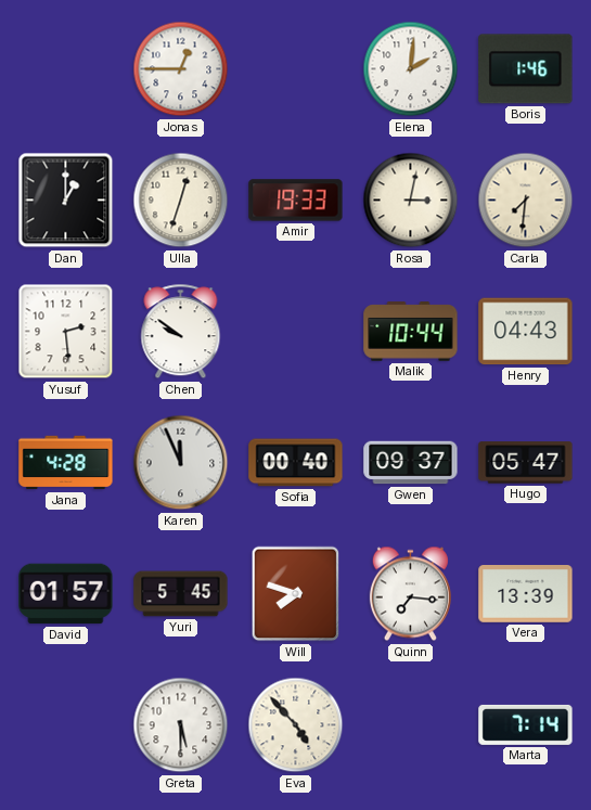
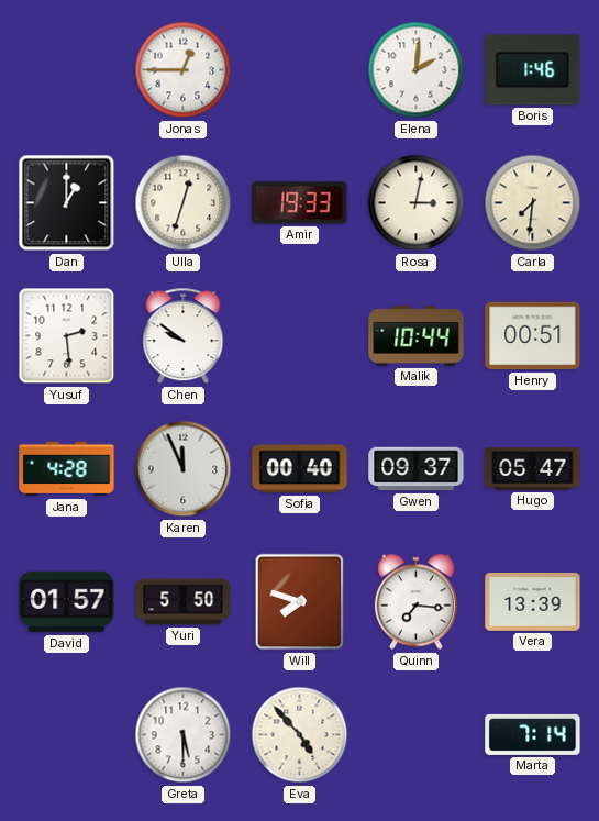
Henry: 04:43 -> 00:51 (533, 336)
Yuri: 5:45 -> 5:50 (184, 602)
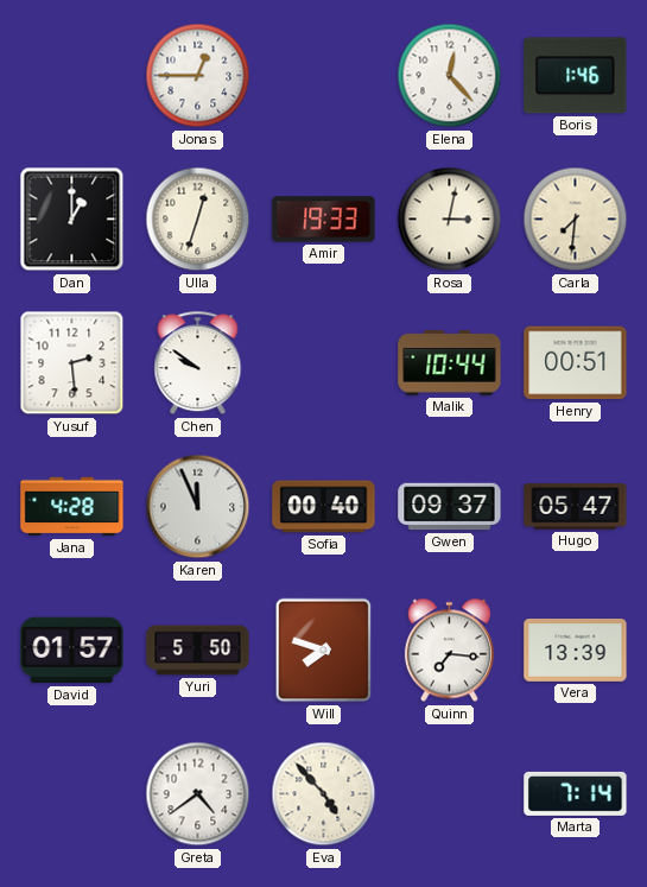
Elena: 2:01 -> 12:23 (450, 76)
Greta: 5:30 -> 4:39 (198, 794)
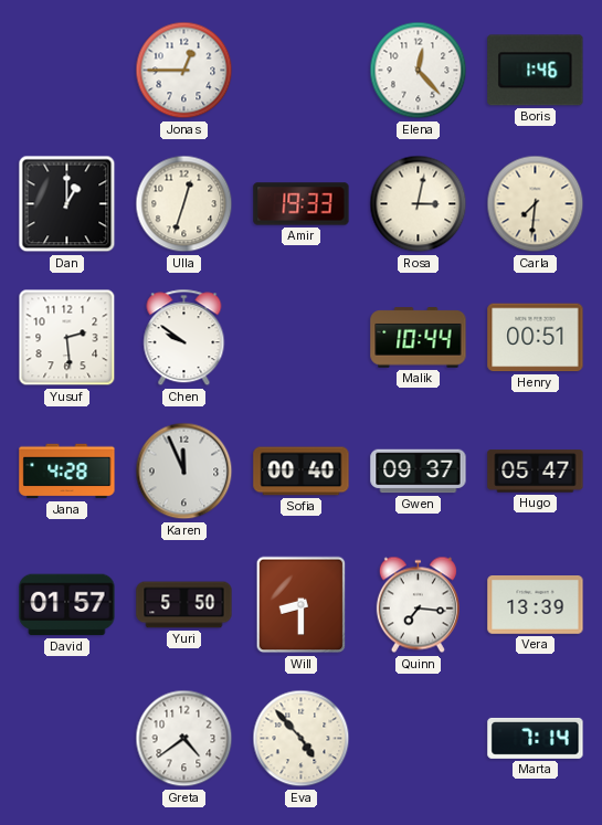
Will: 7:48 -> 8:30 (302, 605)
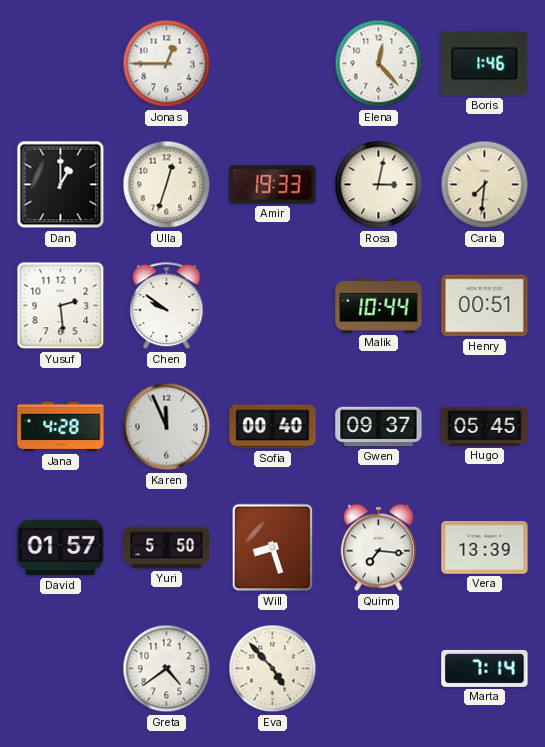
Hugo: 05:47 -> 05:45 (485, 427)
Will: 8:30 -> 8:27 (273, 548)
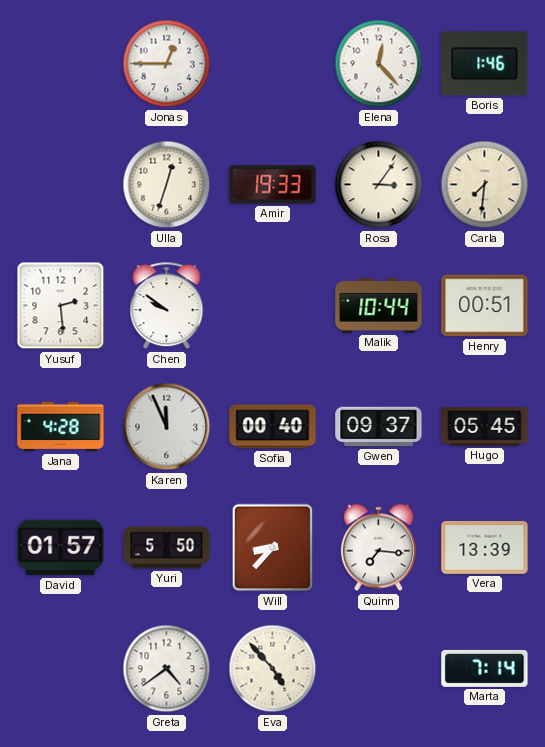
Dan: 1:00 -> none (61, 185)
Rosa: 3:02 -> 3:06 (379, 185)
Will: 8:27 -> 8:37 (273, 548)
